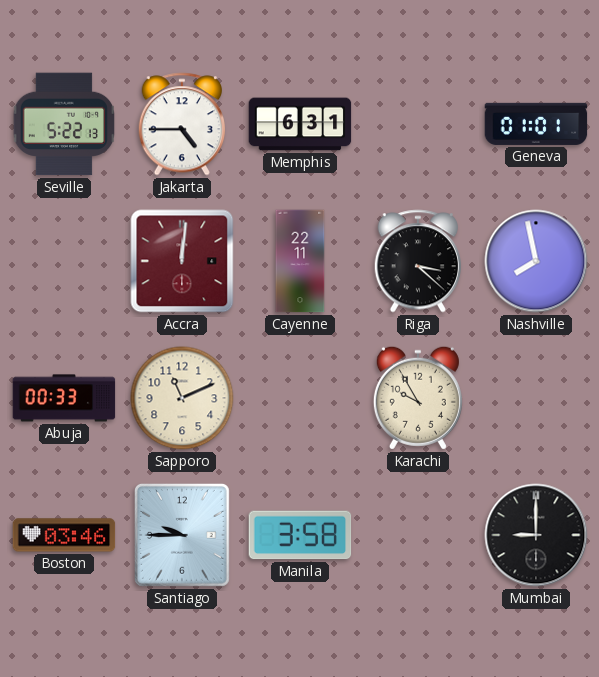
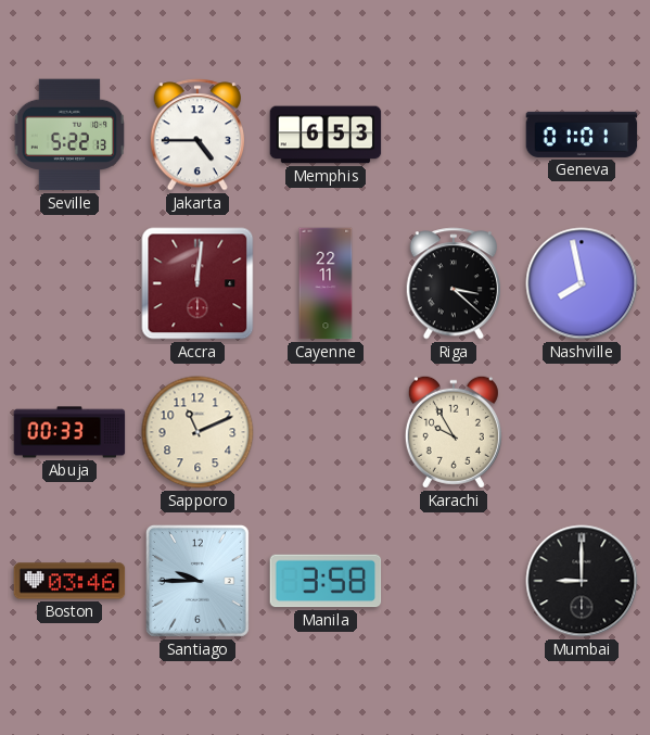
Memphis: 6:31 -> 6:53 (326, 135)
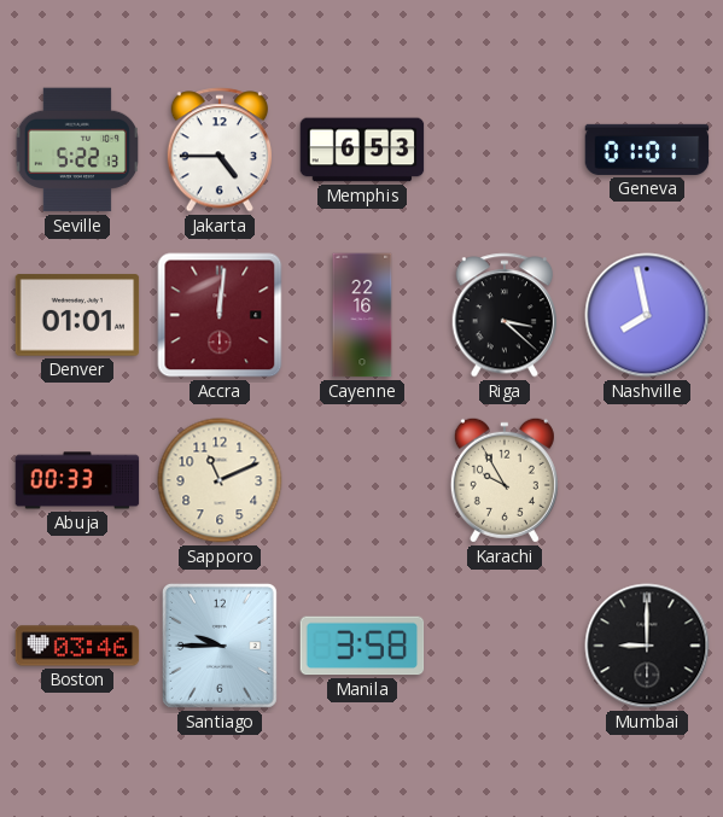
Denver: none -> 01:01 (77, 315)
Cayenne: 22:11 -> 22:16 (362, 315)
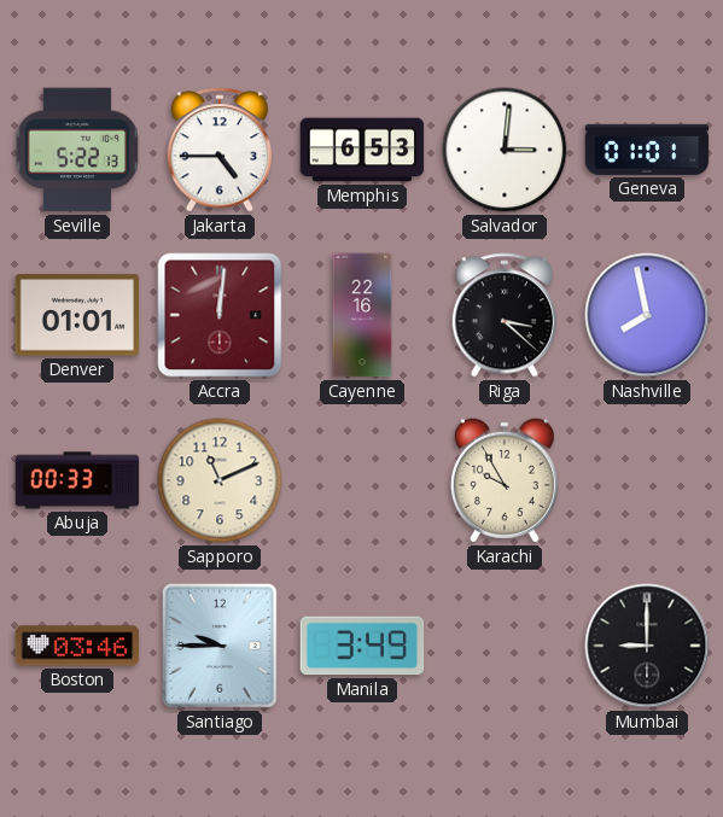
Salvador: none -> 3:01 (505, 150)
Manila: 3:58 -> 3:49 (362, 646)
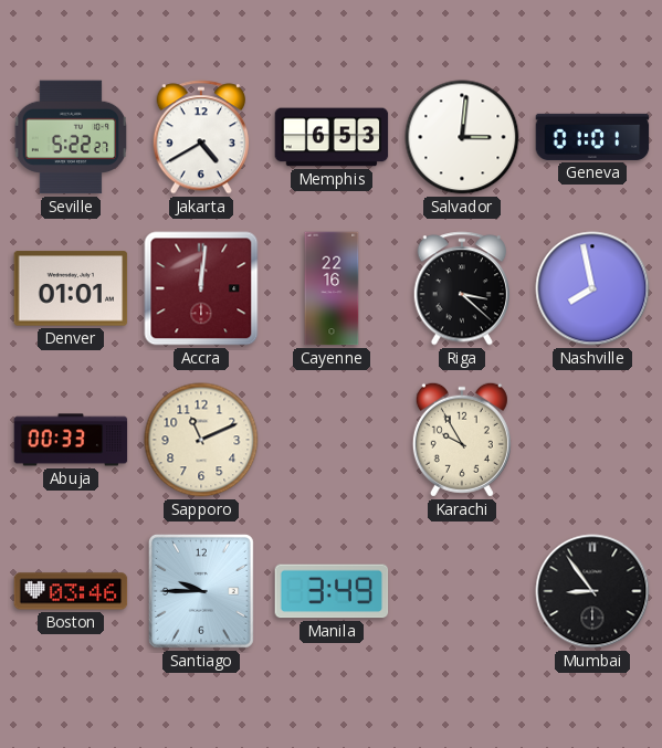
Seville: 5:22:13 -> 5:22:27 (70, 137)
Jakarta: 4:45 -> 4:40 (200, 137)
Mumbai: 9:00 -> 8:54 (592, 591)
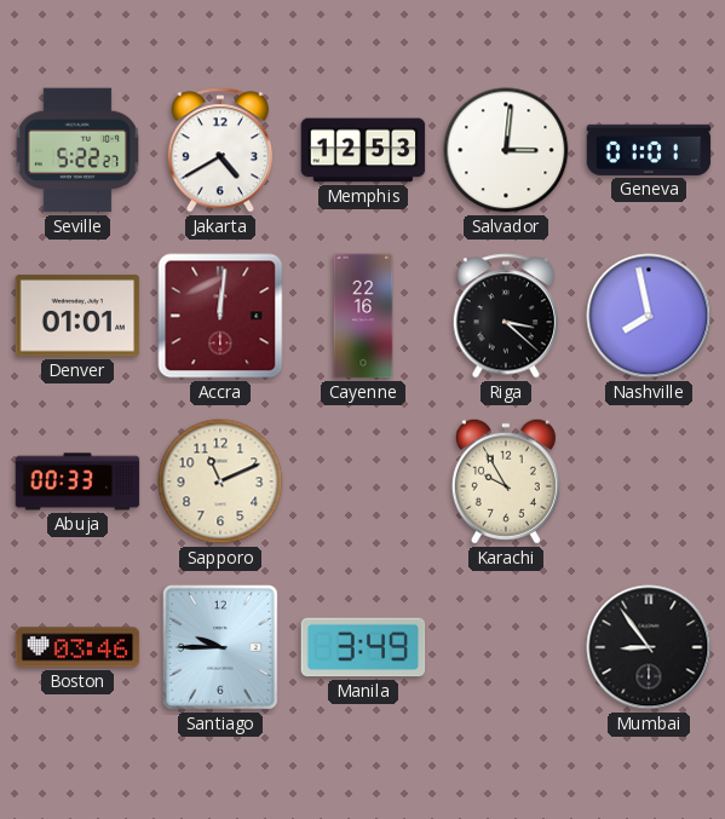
Memphis: 6:53 -> 12:53 (363, 150)
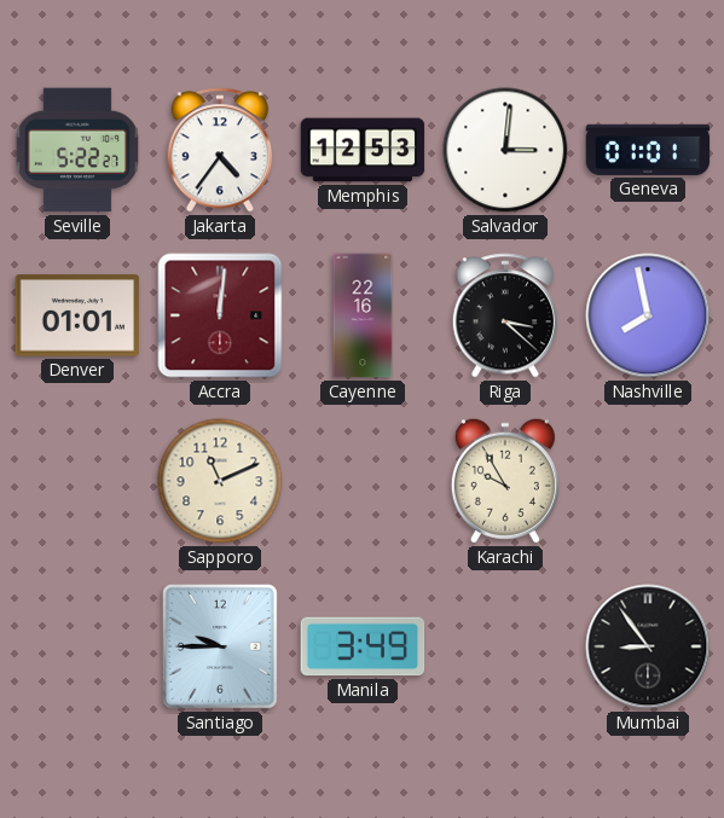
Jakarta: 4:40 -> 4:36 (219, 150)
Abuja: 00:33 -> none (77, 481)
Boston: 03:46 -> none (77, 647)
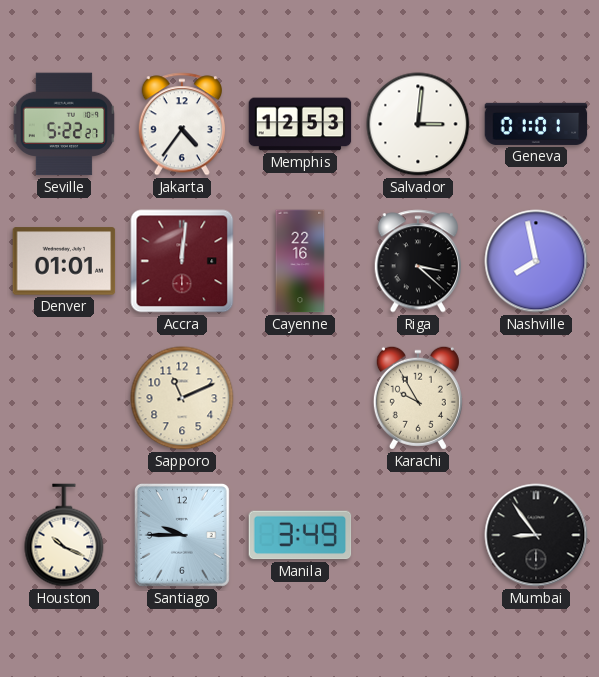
Houston: none -> 10:19 (64, 535)
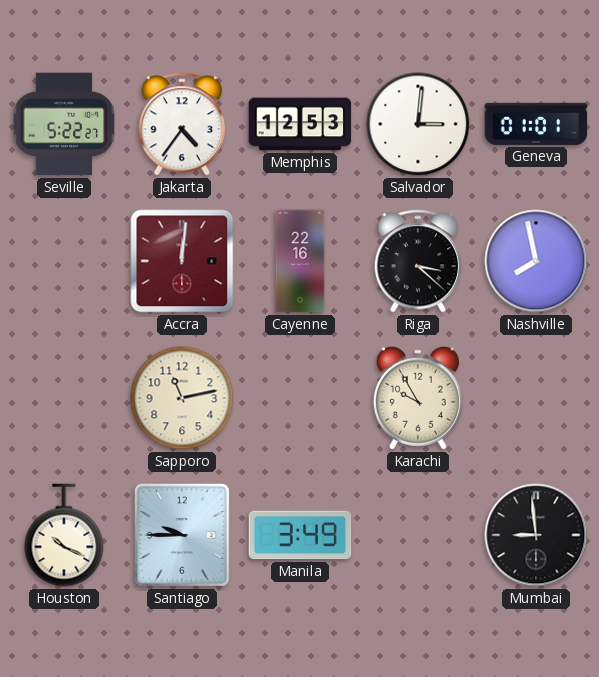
Denver: 01:01 -> none (64, 261)
Sapporo: 11:11 -> 11:13 (182, 398)
Mumbai: 8:54 -> 8:59 (536, 535)
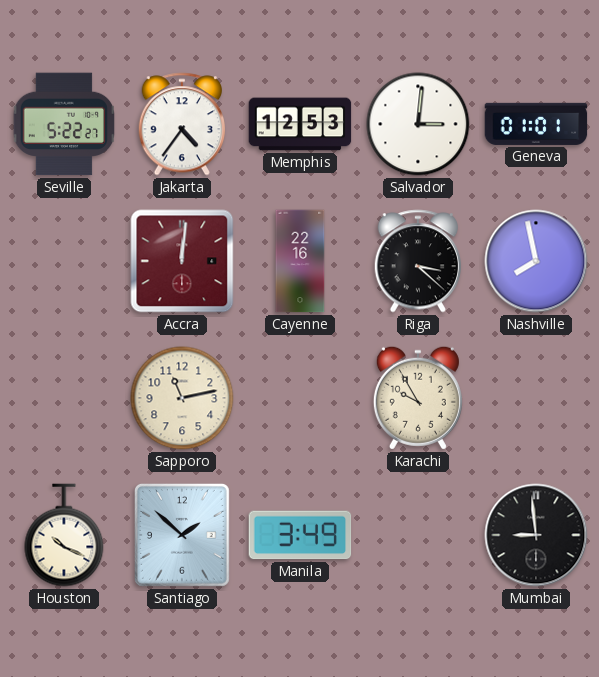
Santiago: 9:45 -> 1:52 (182, 535)
